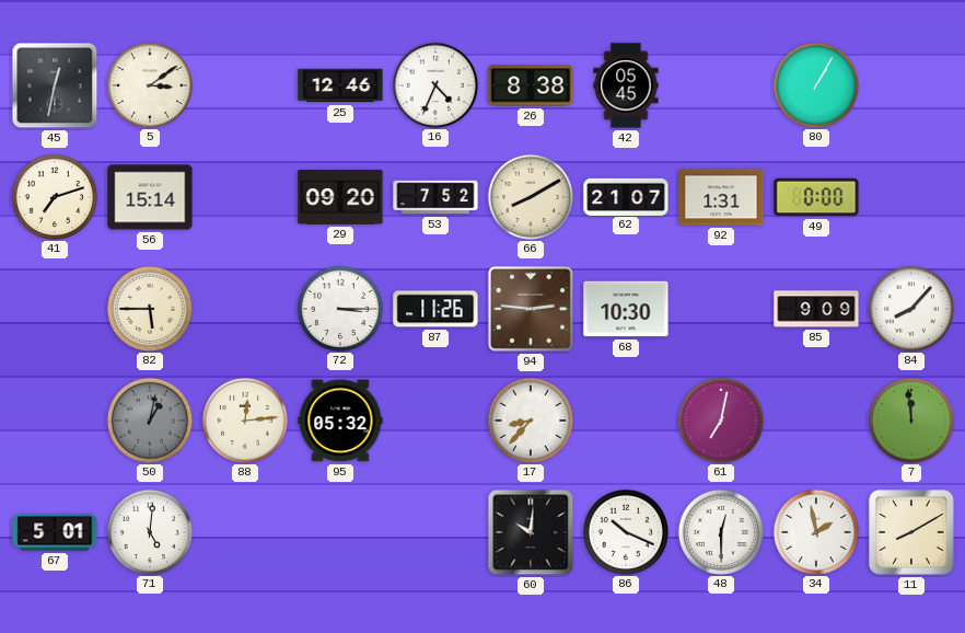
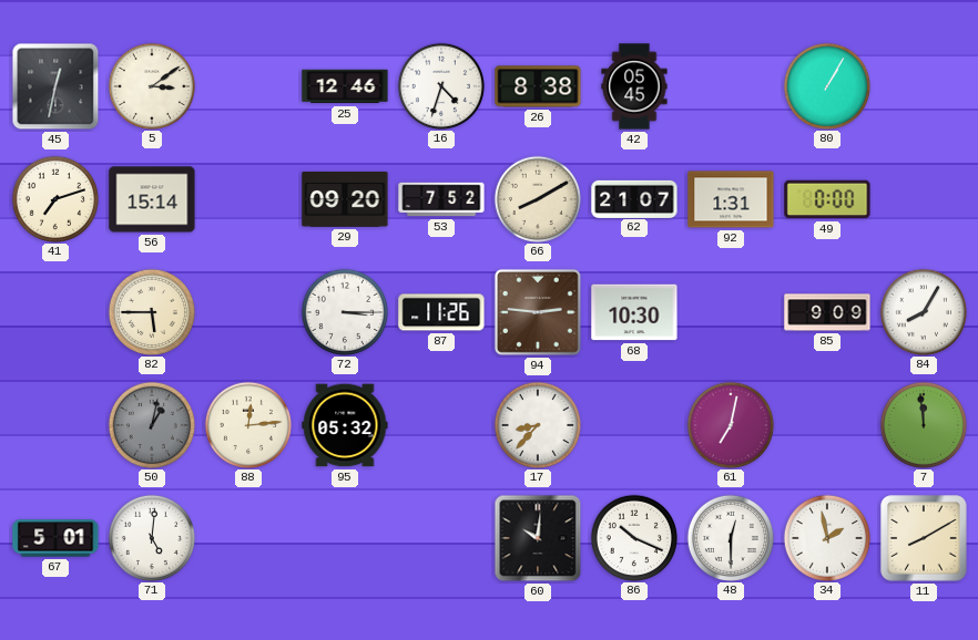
16: 4:34 -> 4:33 (440, 85)
84: 8:07 -> 8:05 (923, 311)
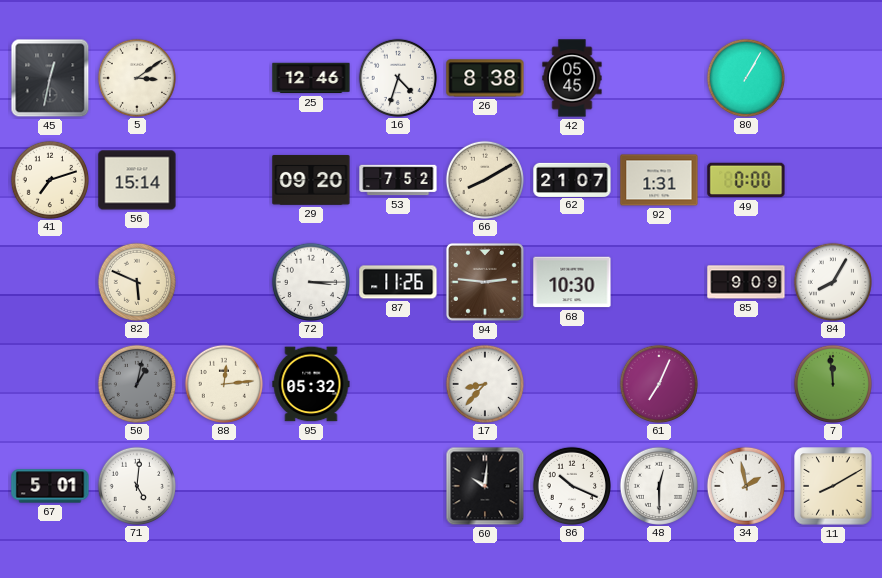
82: 5:45 -> 5:49 (136, 281)
61: 7:02 -> 7:04 (658, 383)
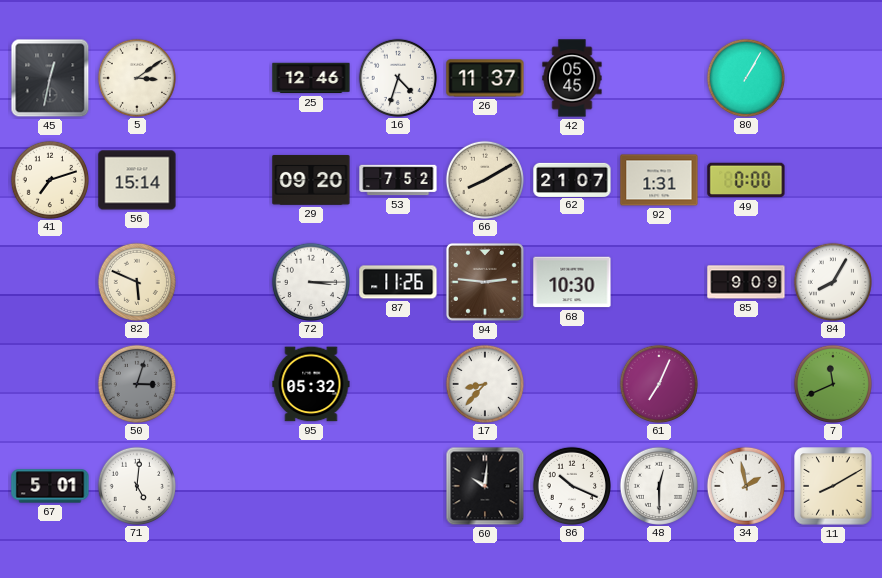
26: 8:38 -> 11:37 (485, 78)
50: 1:02 -> 3:03 (136, 383)
88: 12:14 -> none (223, 383)
7: 11:59 -> 11:41 (832, 383)
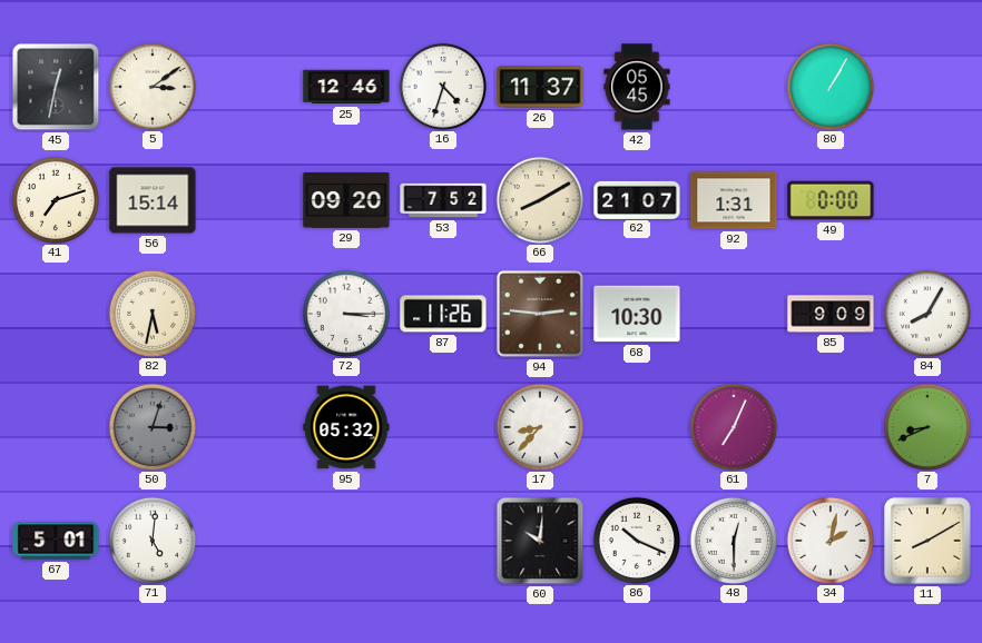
82: 5:49 -> 5:32 (151, 313)
7: 11:41 -> 8:41 (926, 426)
34: 1:58 -> 2:02 (829, 540)
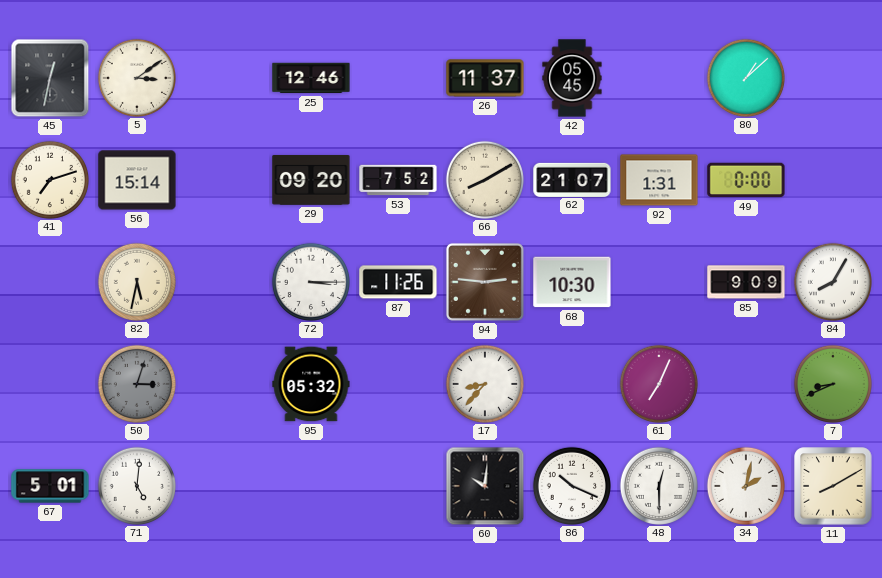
16: 4:33 -> none (442, 86)
80: 1:05 -> 1:08 (745, 77)
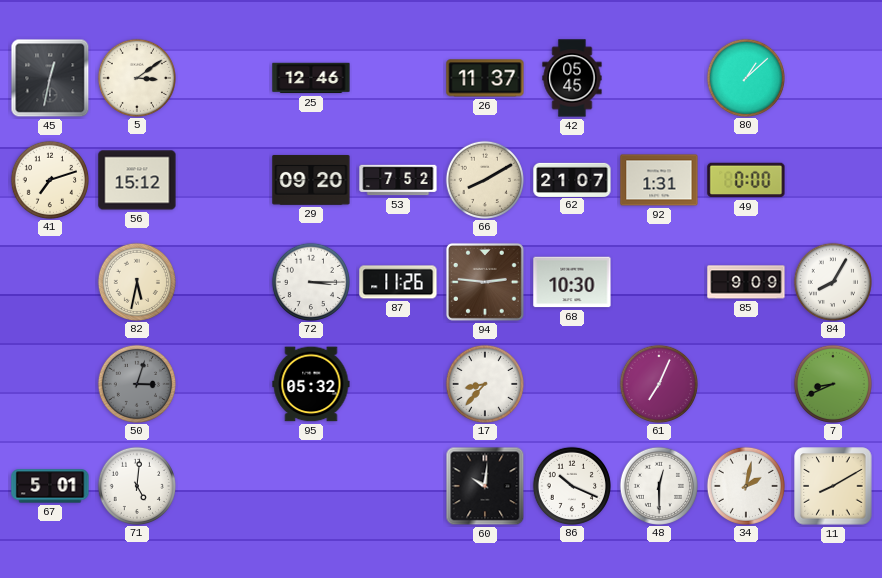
56: 15:14 -> 15:12 (137, 180)
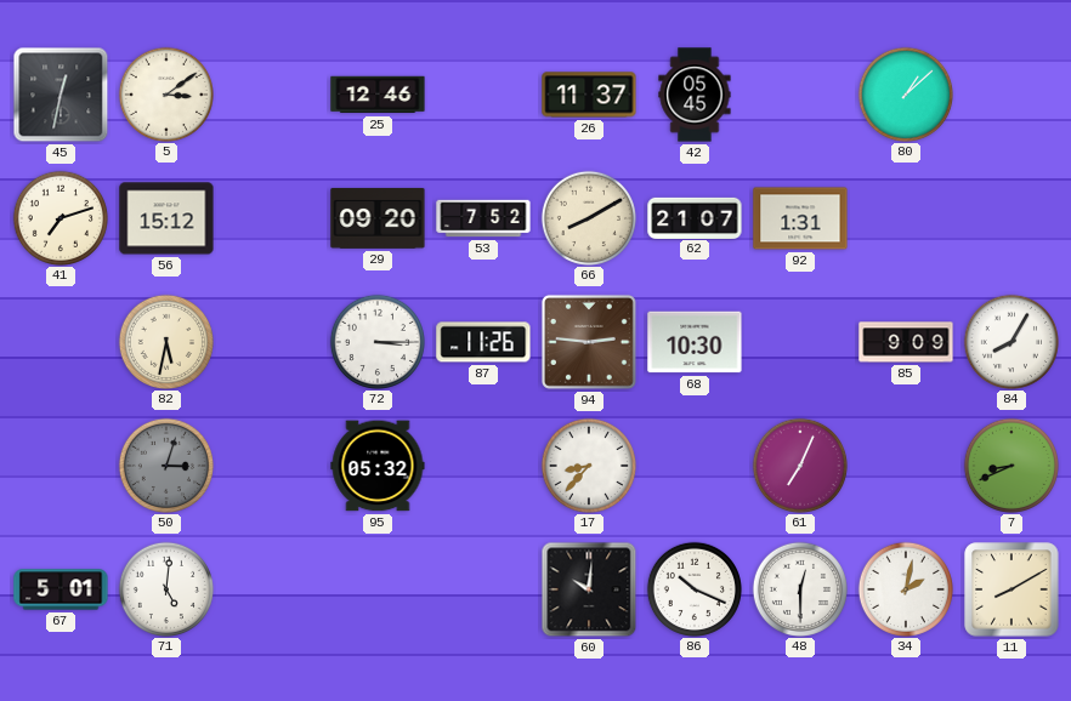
49: 0:00 -> none (746, 180)
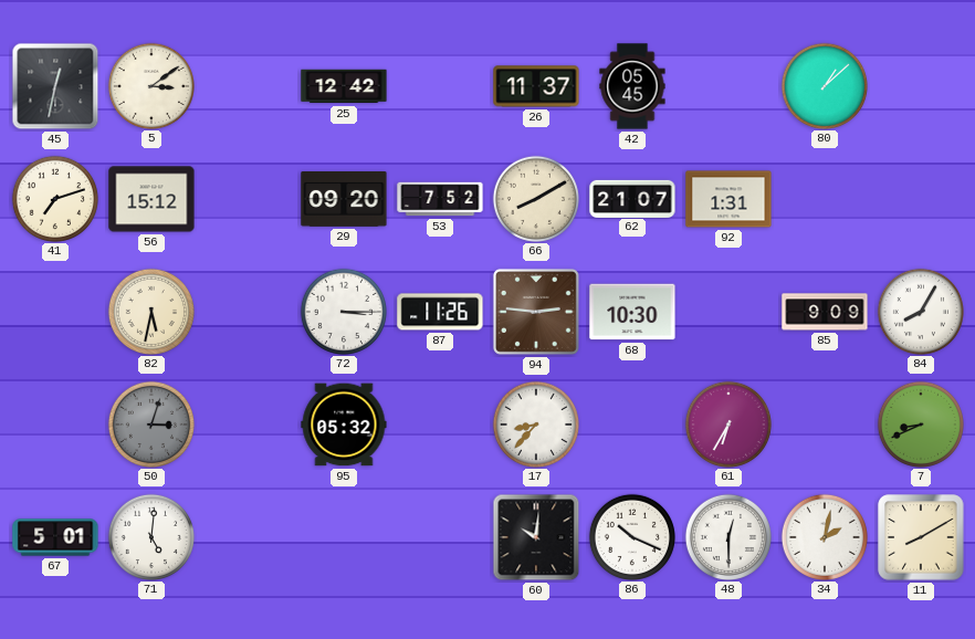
25: 12:46 -> 12:42 (344, 86)
61: 7:04 -> 6:35 (727, 423)
